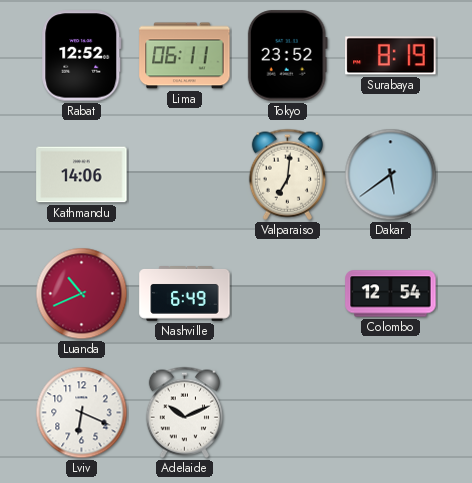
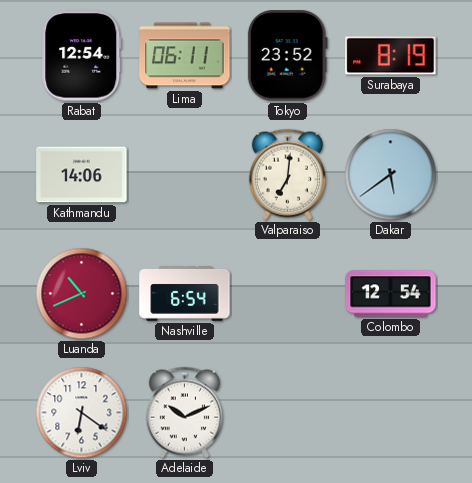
Rabat: 12:52 -> 12:54 (82, 56)
Nashville: 6:49 -> 6:54 (185, 294)
Lviv: 6:19 -> 6:21 (82, 413)
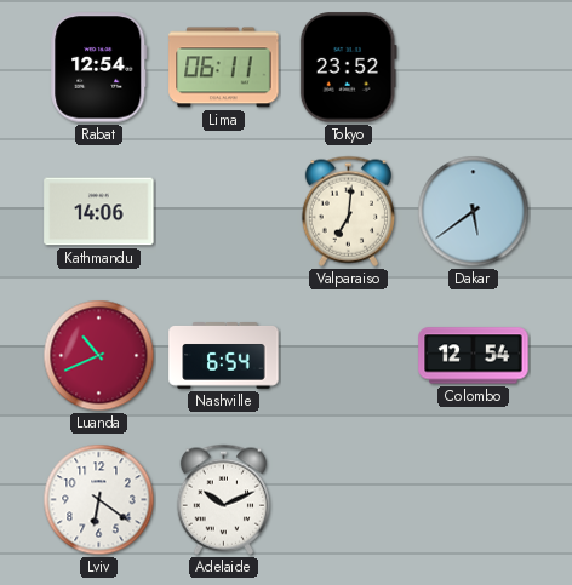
Surabaya: 8:19 -> none (391, 56)
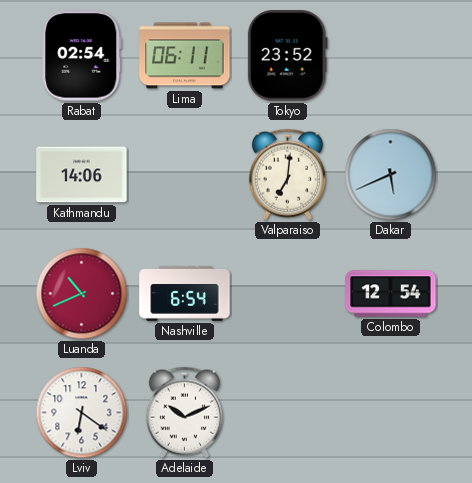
Rabat: 12:54 -> 02:54 (82, 56)
Dakar: 5:39 -> 5:41 (391, 175)
